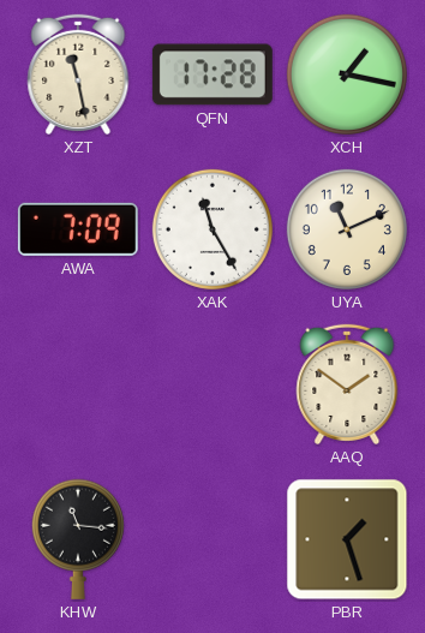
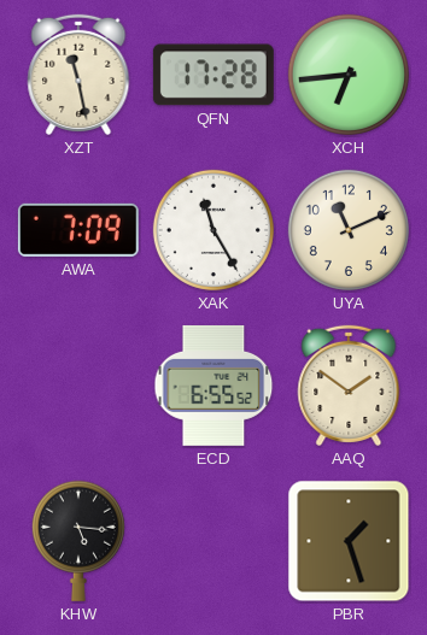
XCH: 1:17 -> 6:44 (349, 75)
ECD: none -> 6:55 (213, 386)
KHW: 11:16 -> 5:16 (78, 541)
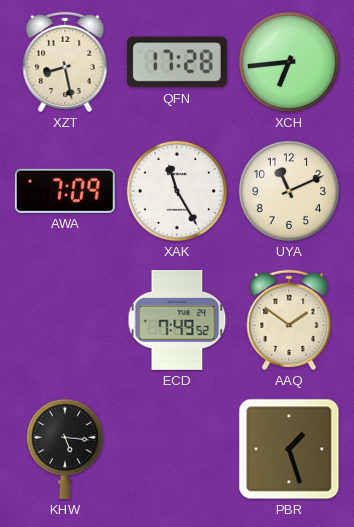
XZT: 11:28 -> 8:28 (65, 62)
ECD: 6:55 -> 7:49 (177, 320)
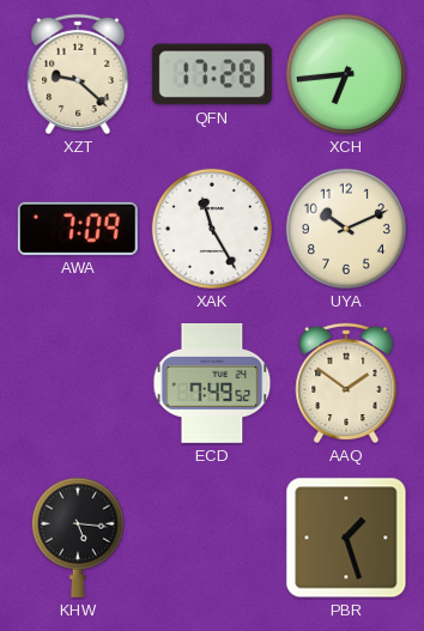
XZT: 8:28 -> 9:22 (78, 74)
UYA: 11:11 -> 10:11 (346, 229)
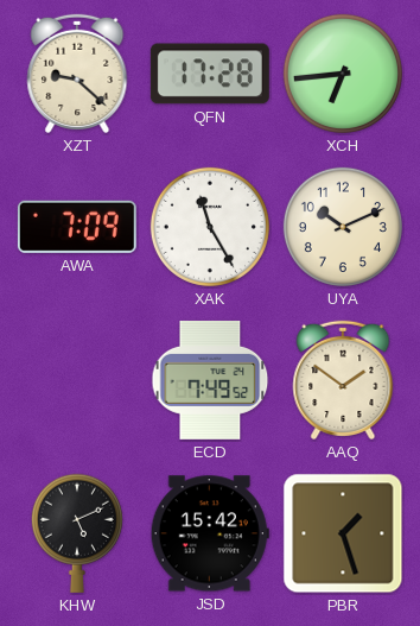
KHW: 5:16 -> 5:11 (77, 533)
JSD: none -> 15:42 (210, 533)
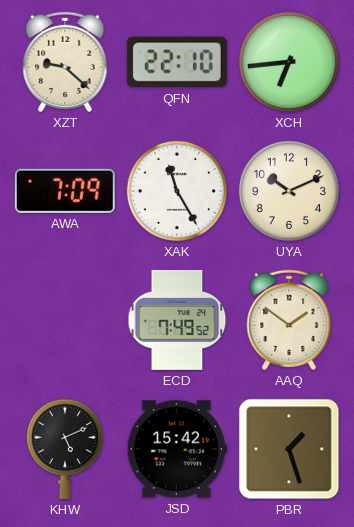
QFN: 17:28 -> 22:10 (177, 62)
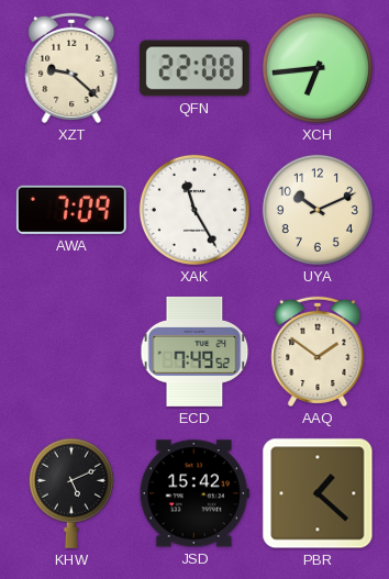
QFN: 22:10 -> 22:08 (194, 68)
PBR: 1:27 -> 1:22 (318, 493)
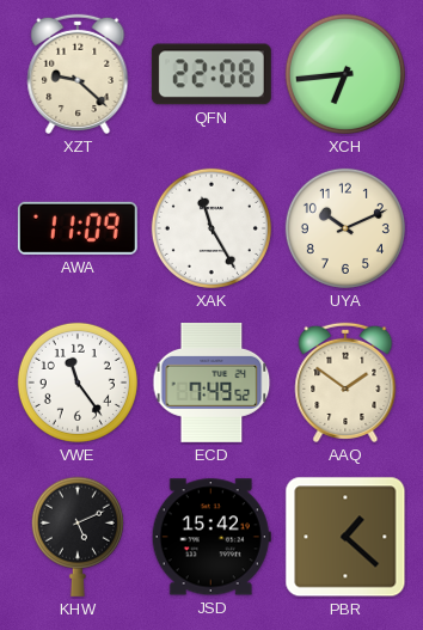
AWA: 7:09 -> 11:09 (78, 228)
VWE: none -> 11:24 (78, 383)
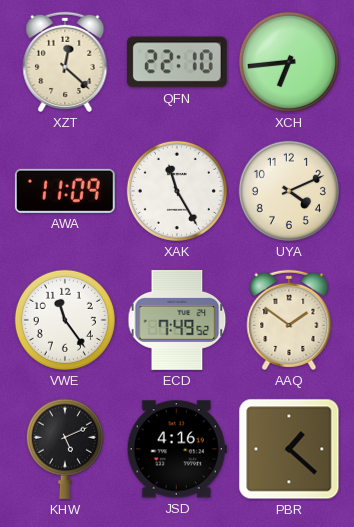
XZT: 9:22 -> 12:22 (65, 62)
QFN: 22:08 -> 22:10 (177, 62)
UYA: 10:11 -> 4:11 (289, 191)
JSD: 15:42 -> 4:16 (177, 449)
